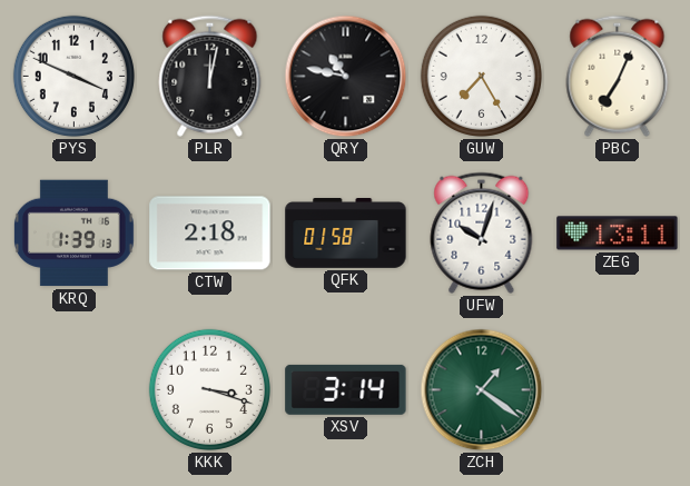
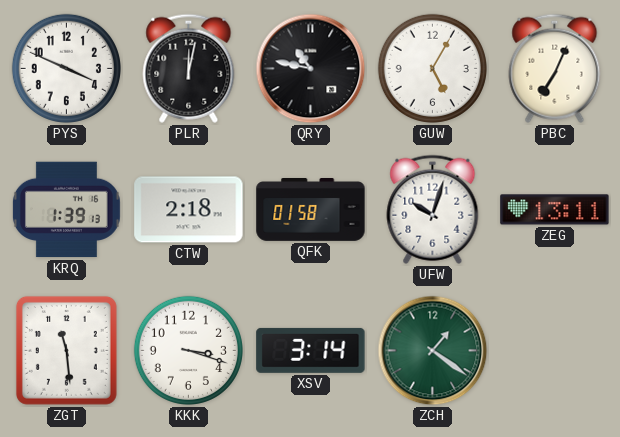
GUW: 7:25 -> 5:05 (432, 68)
ZGT: none -> 11:29 (66, 350)
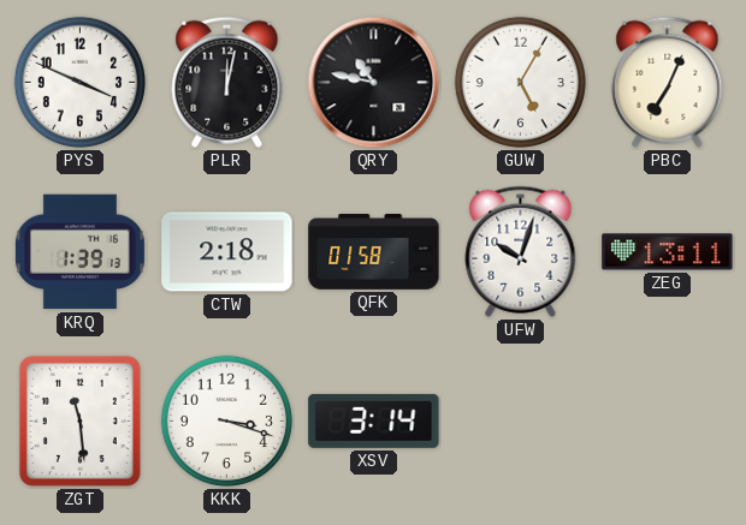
ZCH: 1:21 -> none (433, 351)
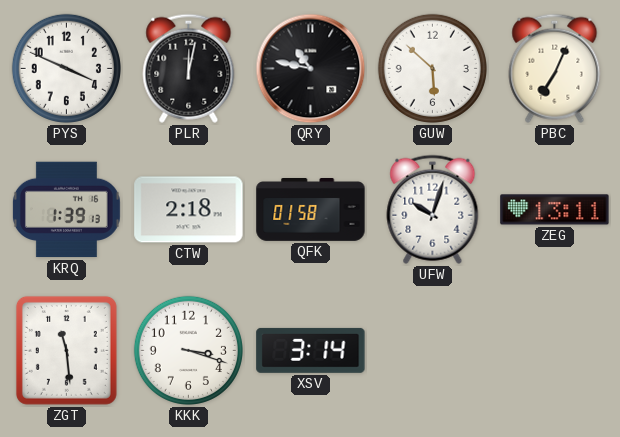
GUW: 5:05 -> 5:52 (432, 68)
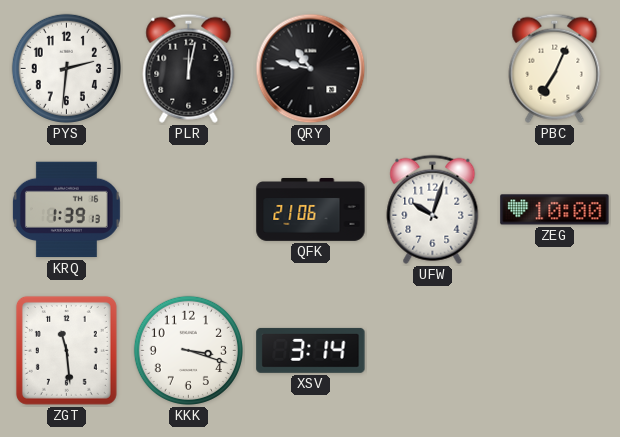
PYS: 3:49 -> 2:31 (66, 68)
GUW: 5:52 -> none (432, 68)
CTW: 2:18 -> none (189, 210)
QFK: 01:58 -> 21:06 (311, 210)
ZEG: 13:11 -> 10:00 (555, 210)
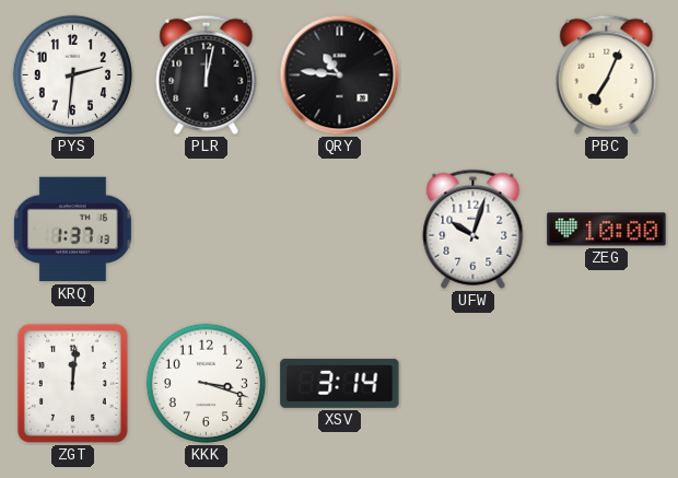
QRY: 10:47 -> 10:46 (340, 75)
KRQ: 1:39 -> 1:37 (72, 230)
QFK: 21:06 -> none (311, 210)
ZGT: 11:29 -> 12:01 (72, 383)
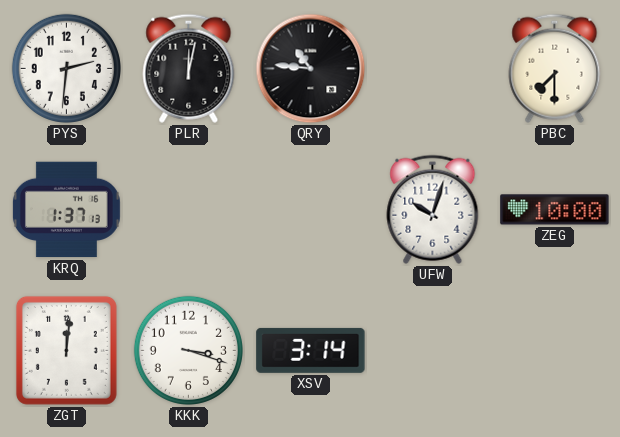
PBC: 7:04 -> 7:30 (555, 68)
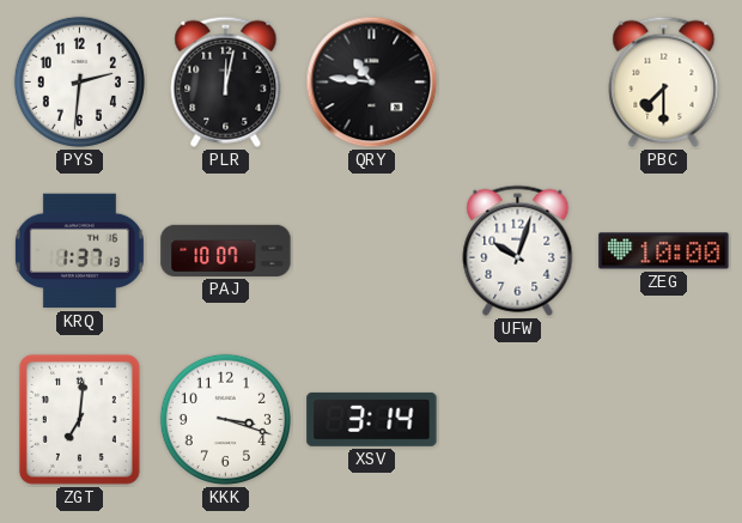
PAJ: none -> 10:07 (226, 250)
ZGT: 12:01 -> 7:01 (79, 419)
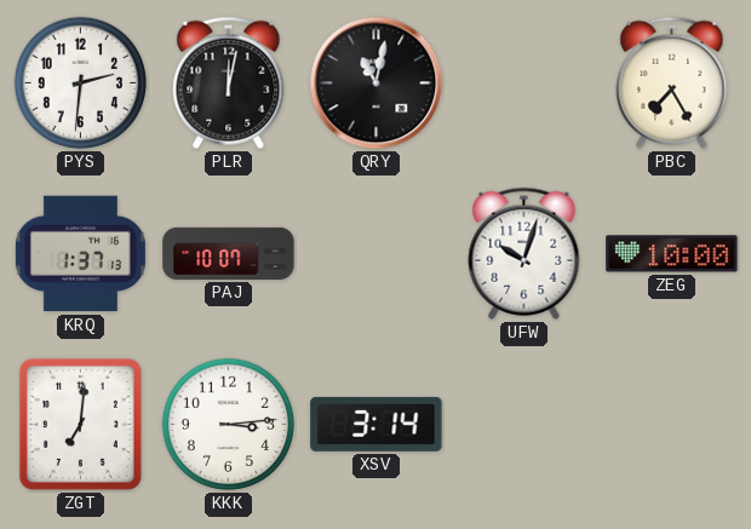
QRY: 10:46 -> 11:02 (377, 84)
PBC: 7:30 -> 7:25 (672, 82)
KKK: 3:18 -> 3:14 (228, 424)
